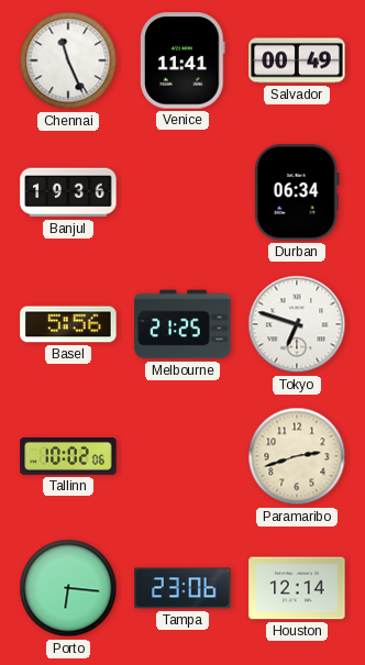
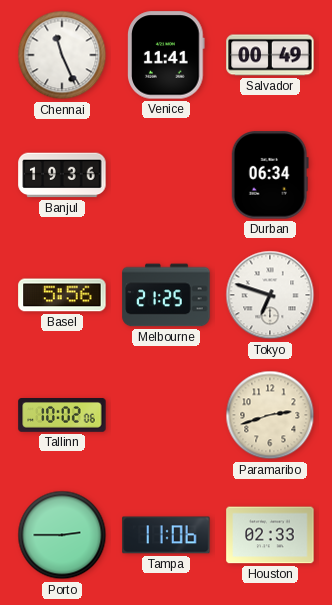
Porto: 6:16 -> 2:45 (62, 535)
Tampa: 23:06 -> 11:06 (166, 535)
Houston: 12:14 -> 02:33 (270, 535)
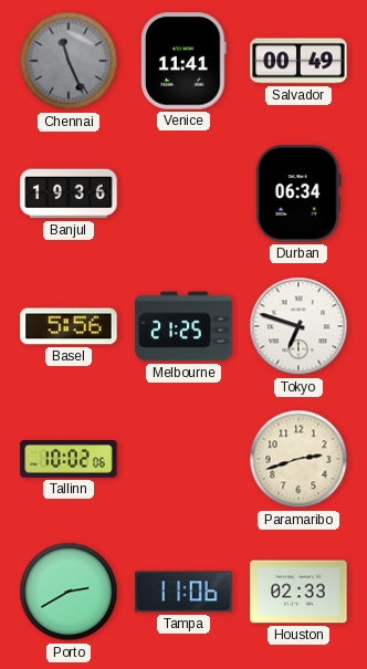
Chennai dial: white -> grey (69, 61)
Porto: 2:45 -> 2:40 (69, 592)
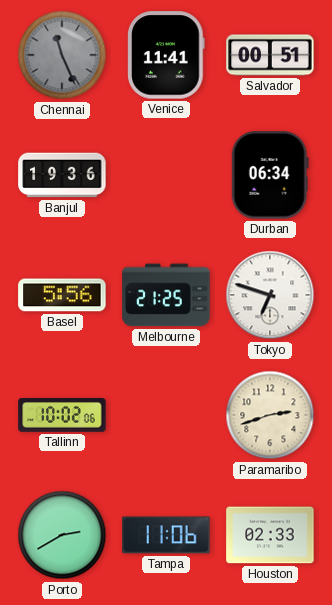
Salvador: 00:49 -> 00:51 (270, 55)
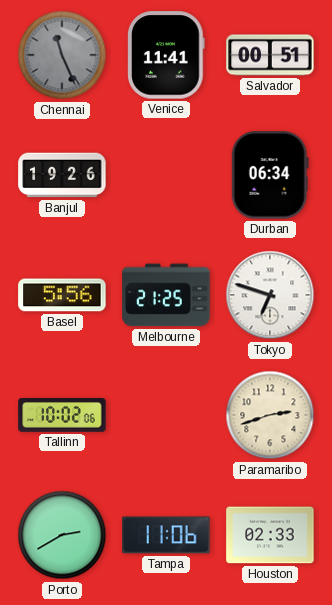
Banjul: 19:36 -> 19:26 (62, 175)
